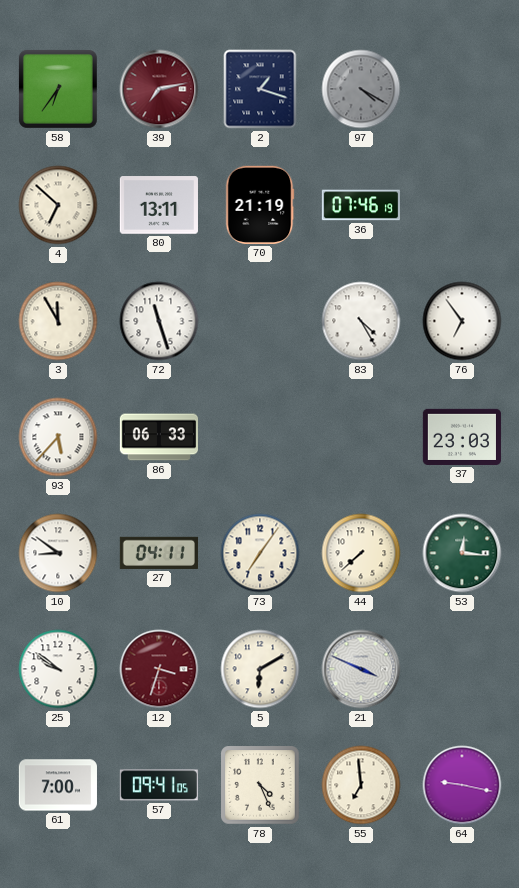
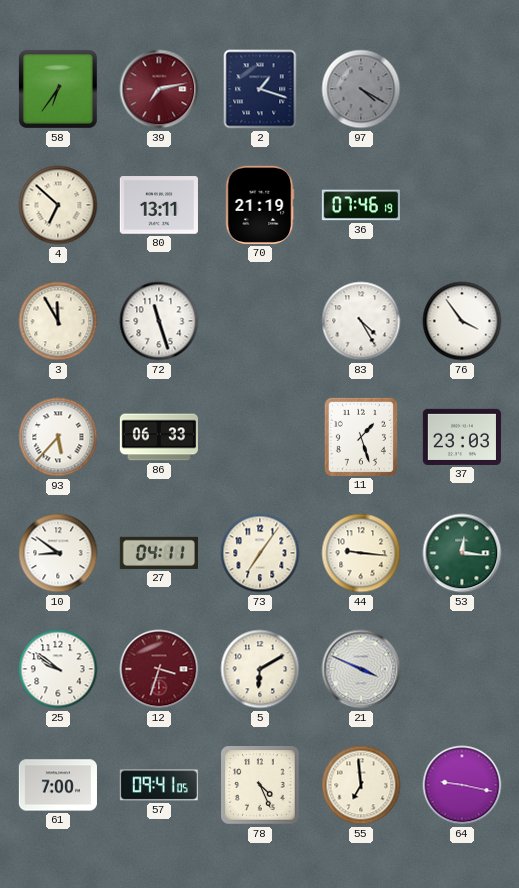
76: 6:54 -> 3:54 (462, 321)
11: none -> 1:27 (361, 437)
44: 7:38 -> 9:16 (361, 553)
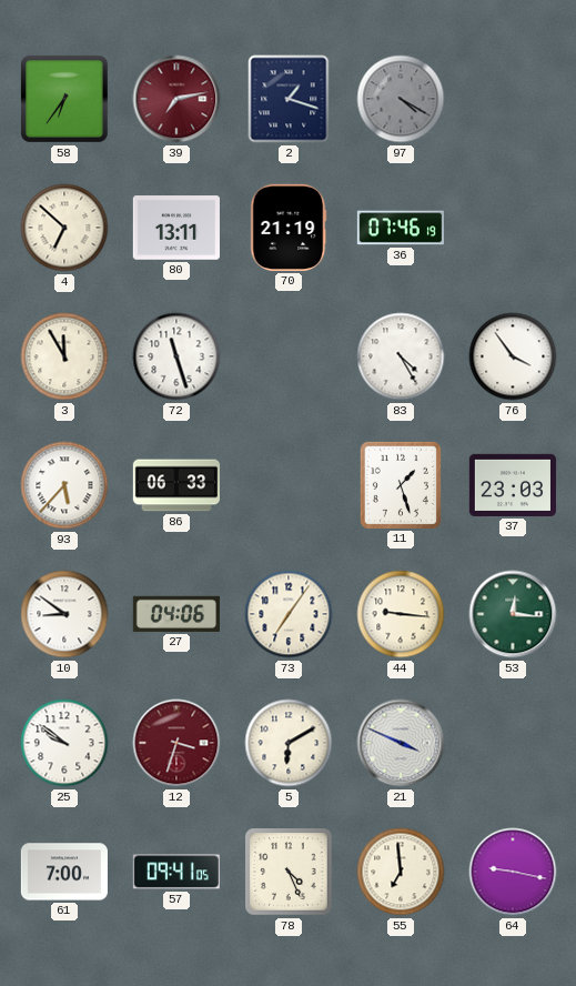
27: 04:11 -> 04:06 (176, 614)
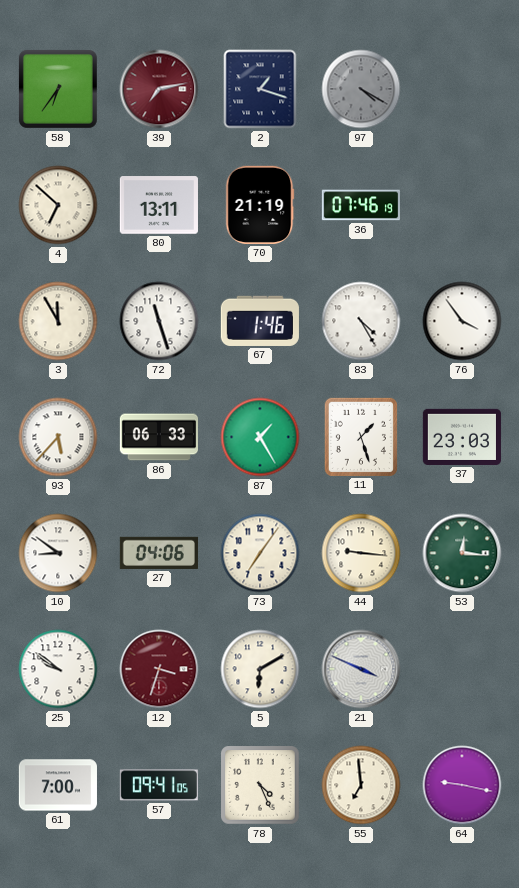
67: none -> 1:46 (260, 321)
87: none -> 1:25 (260, 437)
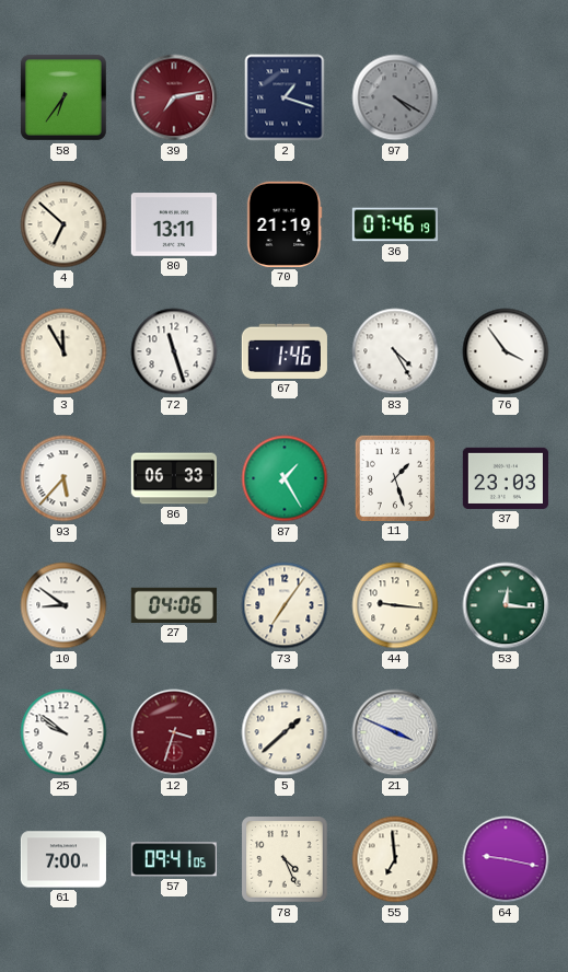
5: 6:10 -> 1:38 (285, 732)
